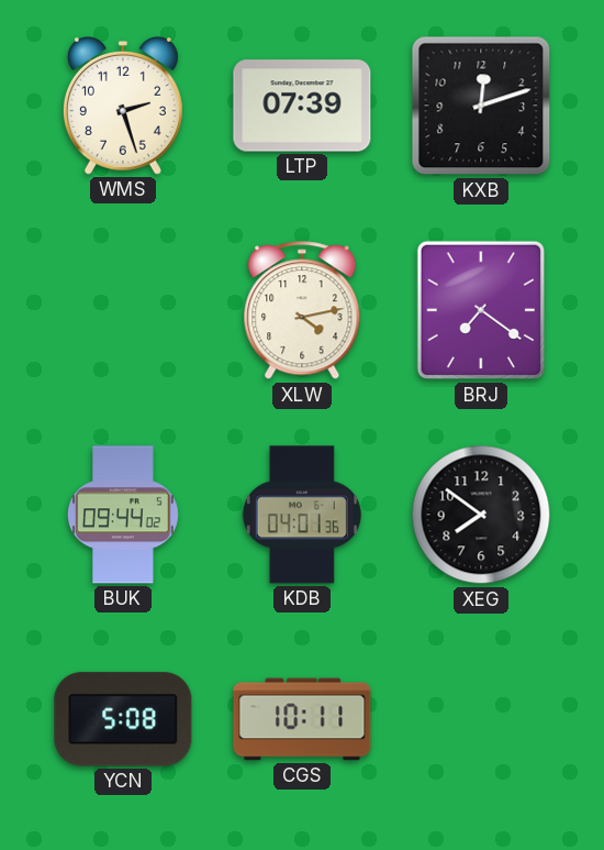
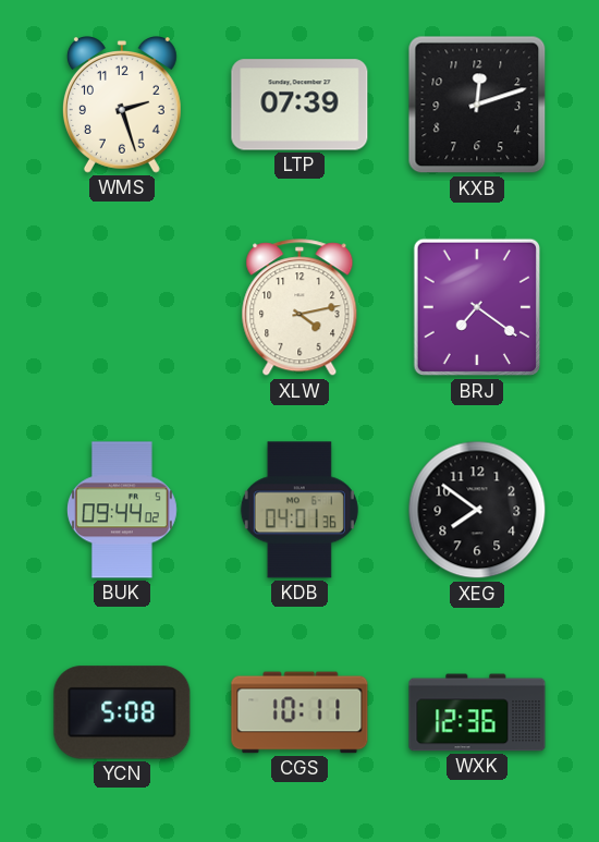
WXK: none -> 12:36 (477, 712)
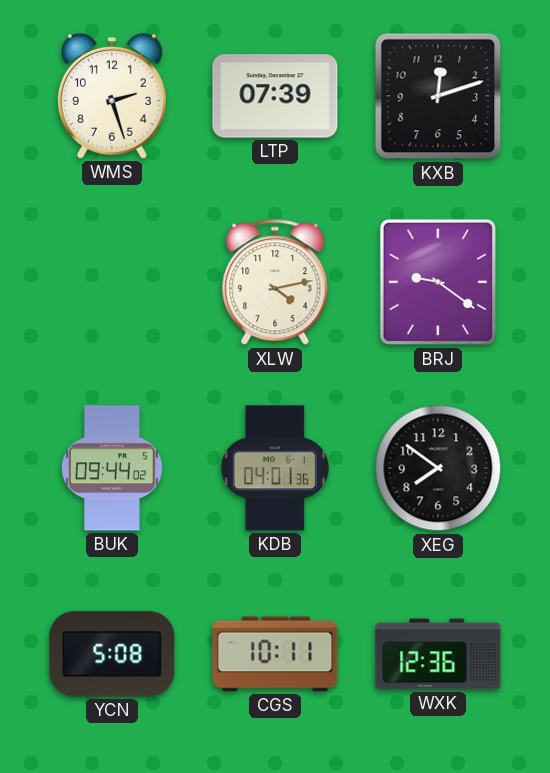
BRJ: 7:21 -> 9:21 (437, 282)
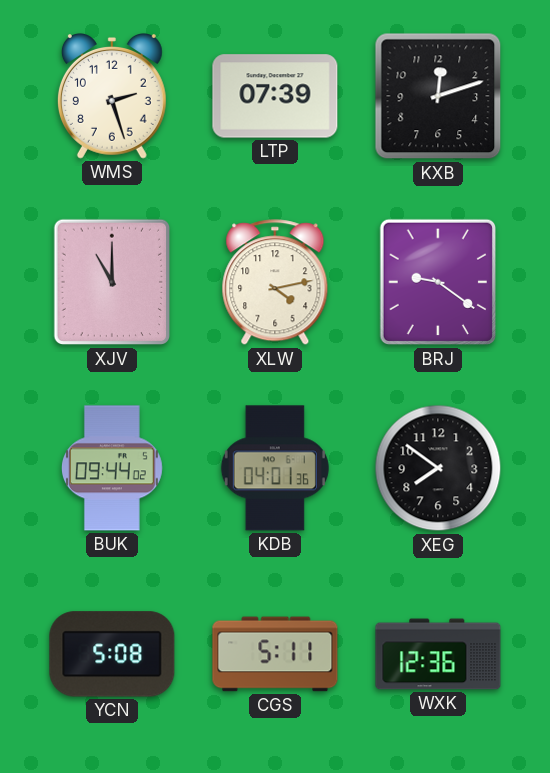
XJV: none -> 11:00 (111, 282)
CGS: 10:11 -> 5:11 (275, 654)
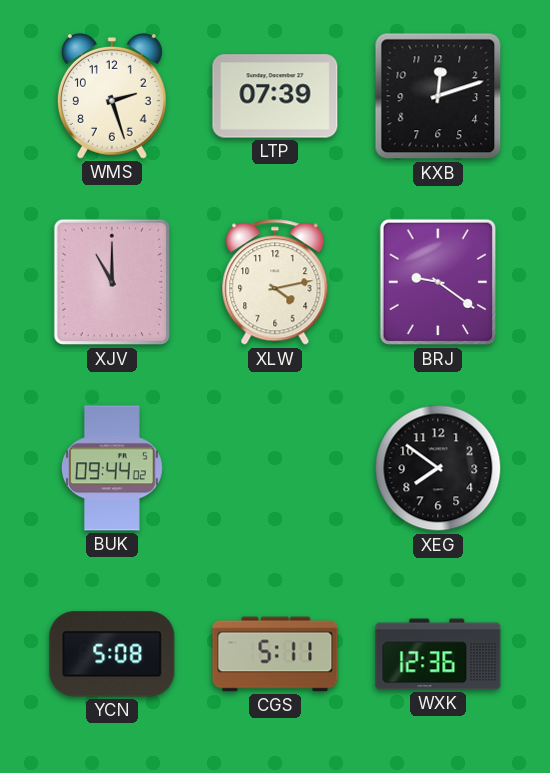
KDB: 04:01 -> none (275, 468)
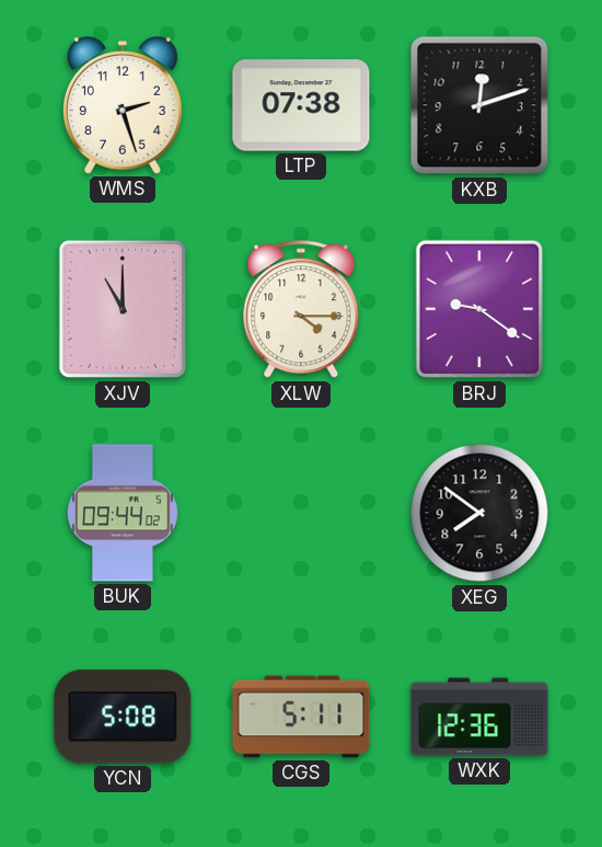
LTP: 07:39 -> 07:38 (301, 105)
XLW: 4:13 -> 4:15 (301, 310)
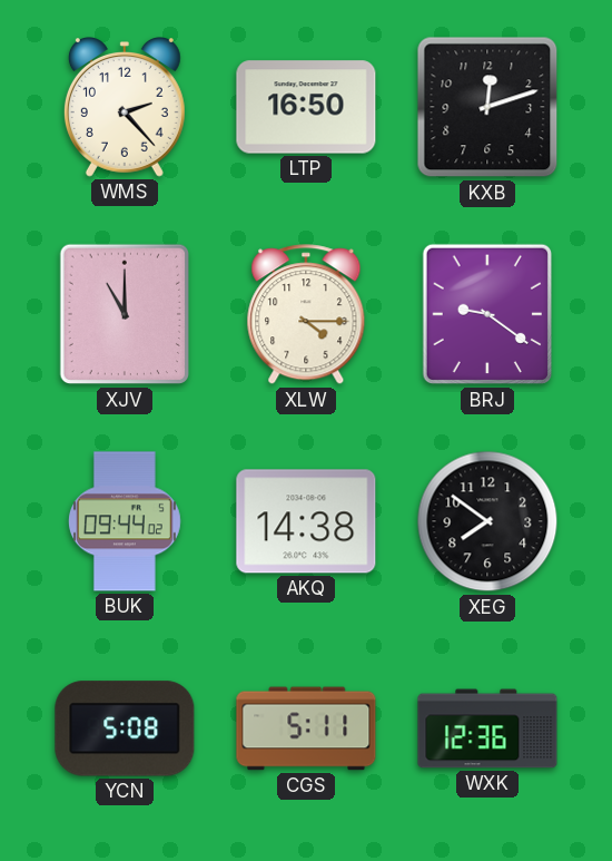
WMS: 2:27 -> 2:23 (125, 108)
LTP: 07:38 -> 16:50 (306, 107)
AKQ: none -> 14:38 (306, 521)
